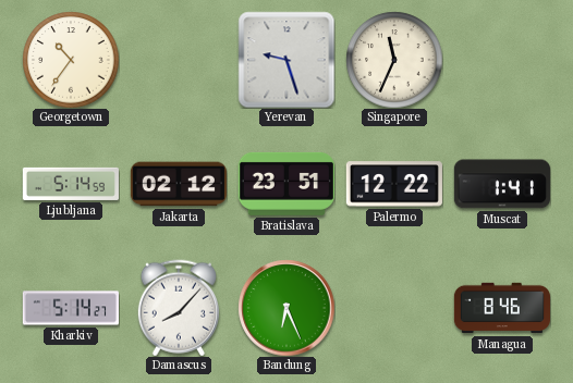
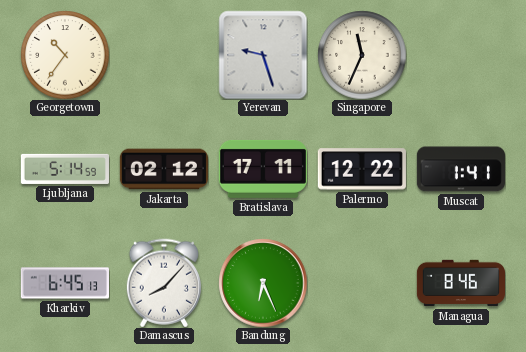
Bratislava: 23:51 -> 17:11 (263, 169)
Kharkiv: 5:14 -> 6:45 (64, 283)
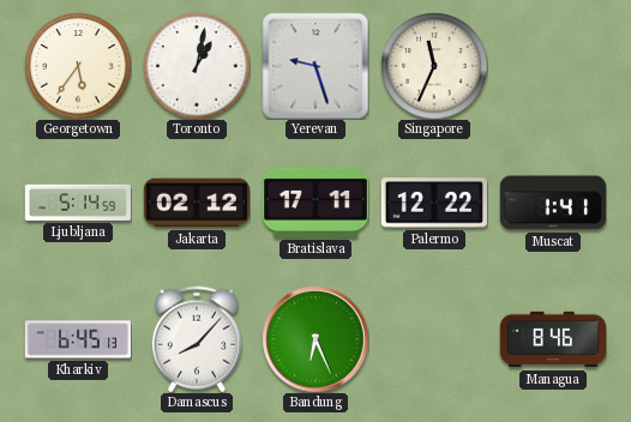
Georgetown: 10:36 -> 5:36 (78, 66)
Toronto: none -> 1:02 (197, 66)
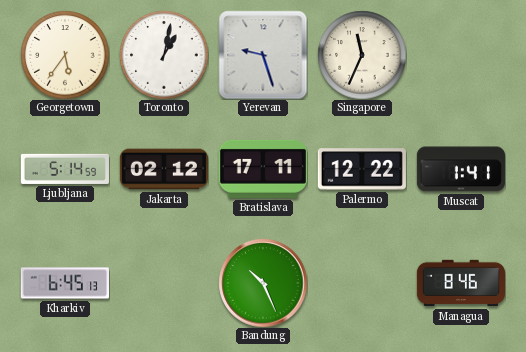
Damascus: 8:07 -> none (197, 339)
Bandung: 6:26 -> 10:26 (263, 283)
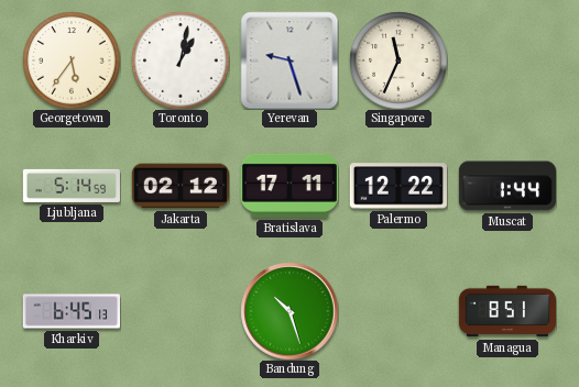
Muscat: 1:41 -> 1:44 (507, 186)
Bandung: 10:26 -> 10:27 (289, 311)
Managua: 8:46 -> 8:51 (506, 311)
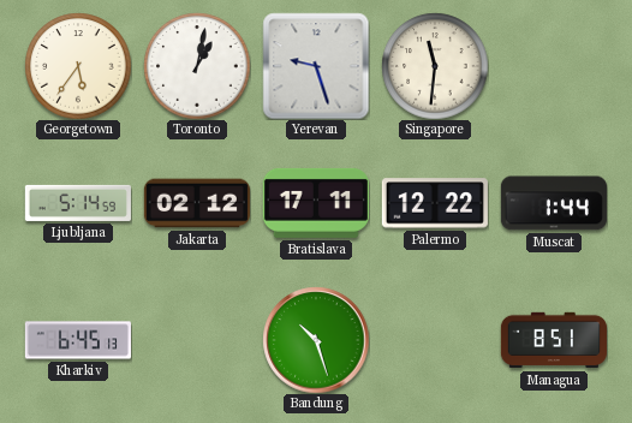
Singapore: 11:34 -> 11:31 (435, 66)
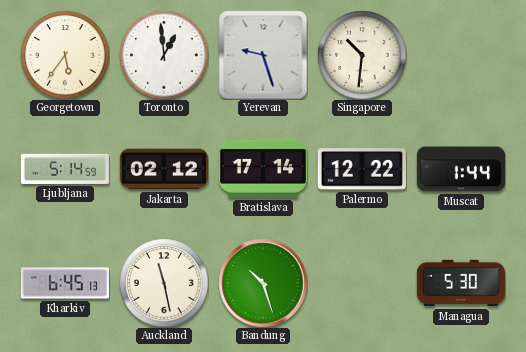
Toronto: 1:02 -> 12:59 (164, 55)
Singapore: 11:31 -> 10:31 (362, 55)
Bratislava: 17:11 -> 17:14 (263, 169)
Auckland: none -> 11:28 (164, 283)
Managua: 8:51 -> 5:30 (460, 283)
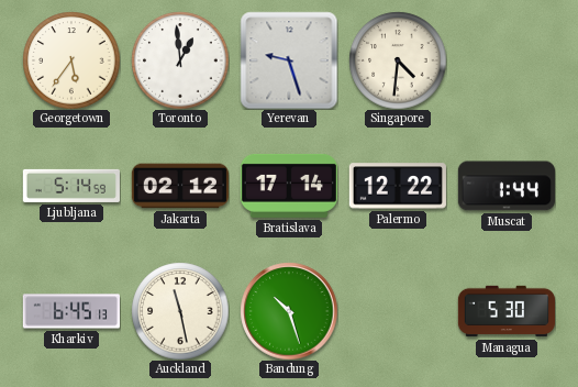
Singapore: 10:31 -> 4:31 (398, 60)
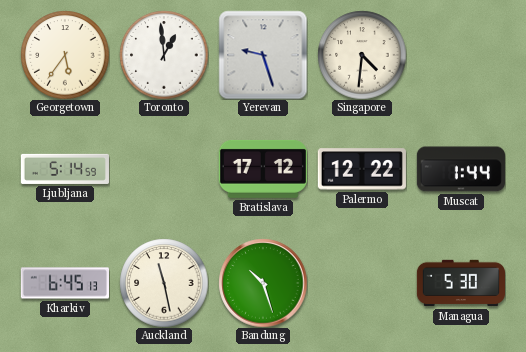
Jakarta: 02:12 -> none (180, 186)
Bratislava: 17:14 -> 17:12 (263, 169)
